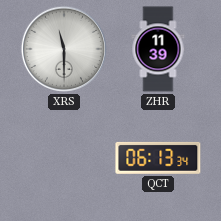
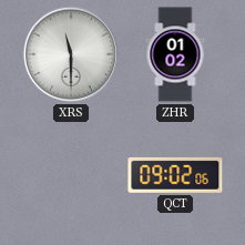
ZHR: 11:39 -> 01:02 (175, 54)
QCT: 06:13 -> 09:02 (175, 175)
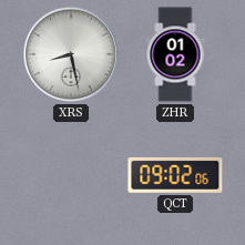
XRS: 11:30 -> 8:28 (71, 54)
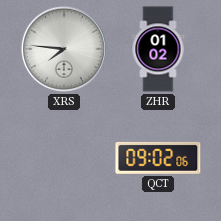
XRS: 8:28 -> 7:46 (64, 49)
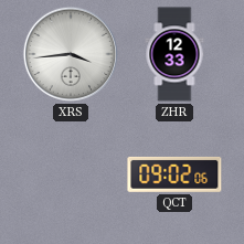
XRS: 7:46 -> 3:44 (71, 54)
ZHR: 01:02 -> 12:33 (174, 54)
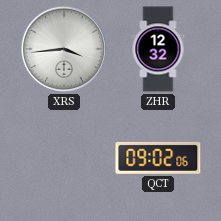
ZHR: 12:33 -> 12:32 (158, 49)
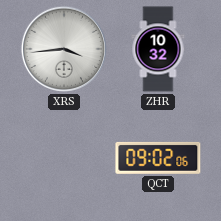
ZHR: 12:32 -> 10:32 (158, 49)
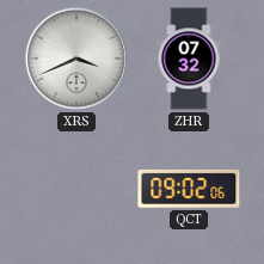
XRS: 3:44 -> 3:41 (76, 59)
ZHR: 10:32 -> 07:32 (189, 59)
